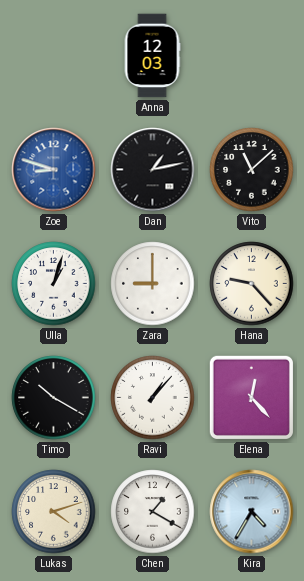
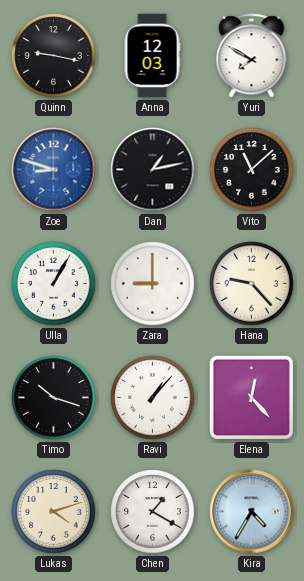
Quinn: none -> 9:17 (54, 56)
Yuri: none -> 7:50 (252, 56)
Ulla: 1:03 -> 1:05 (54, 284)
Timo: 10:20 -> 10:18 (54, 398)
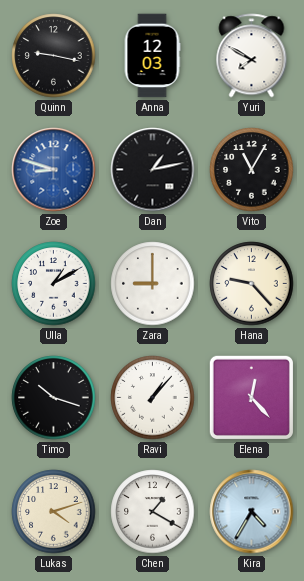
Vito: 11:08 -> 11:05 (252, 170)
Ulla: 1:05 -> 1:10 (54, 284)
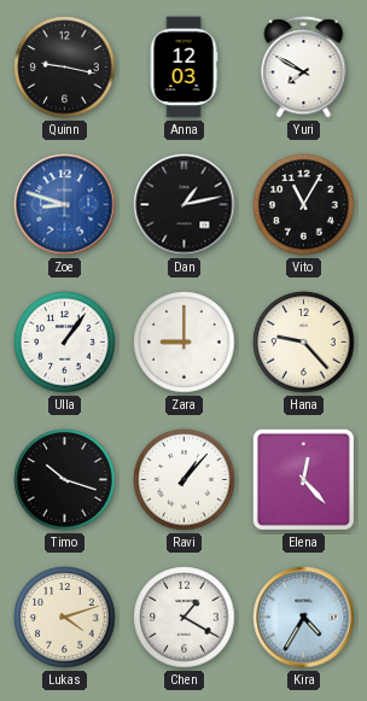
Ulla: 1:10 -> 1:06 (65, 343)
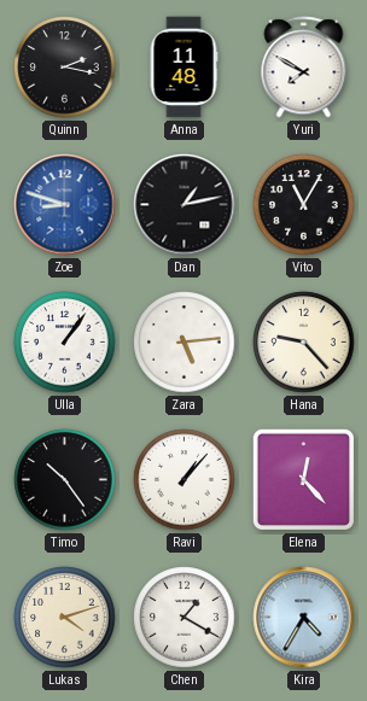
Quinn: 9:17 -> 2:17 (65, 68)
Anna: 12:03 -> 11:48 (183, 68)
Zara: 9:00 -> 5:14 (185, 343)
Timo: 10:18 -> 10:24 (65, 480)
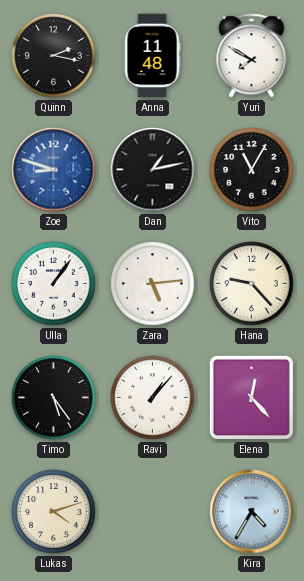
Timo: 10:24 -> 5:24 (54, 398)
Chen: 1:20 -> none (185, 618)
